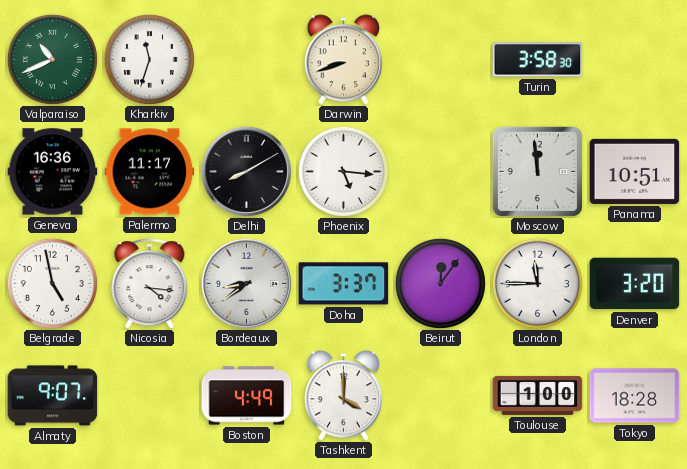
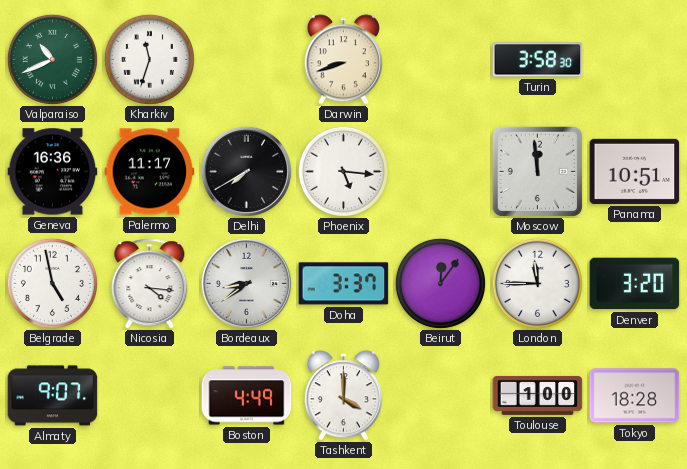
Delhi: 8:10 -> 7:40 (246, 171)
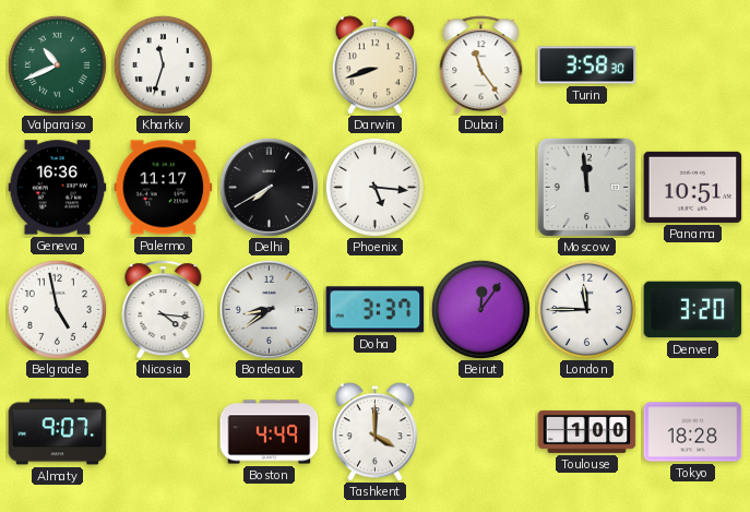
Dubai: none -> 11:24 (481, 66)
